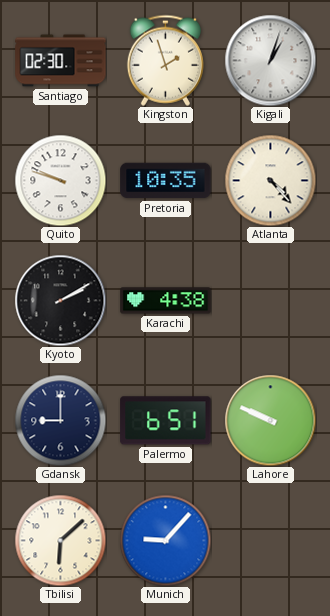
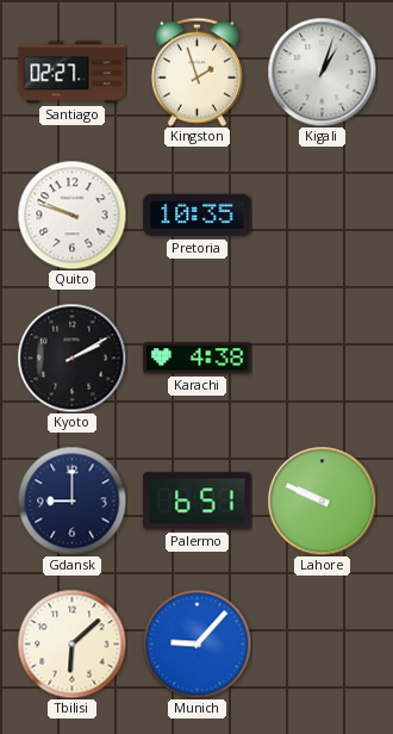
Santiago: 02:30 -> 02:27 (73, 73)
Atlanta: 4:23 -> none (270, 180)
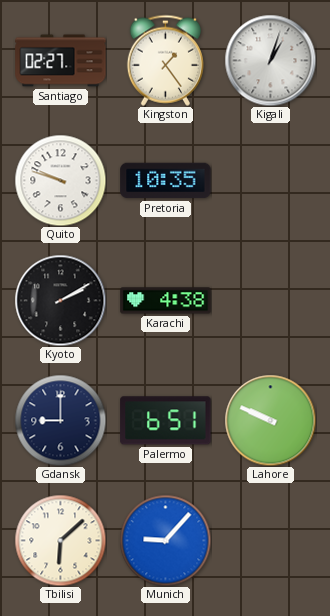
Kingston: 1:57 -> 1:24 (165, 60)
